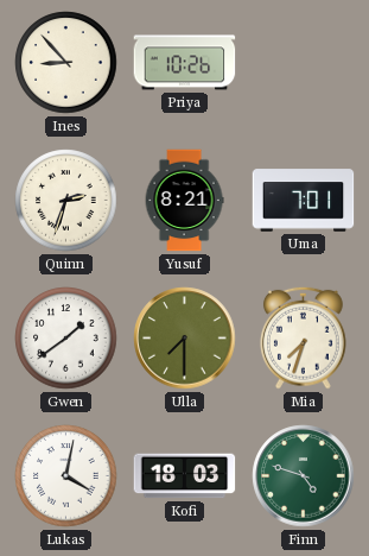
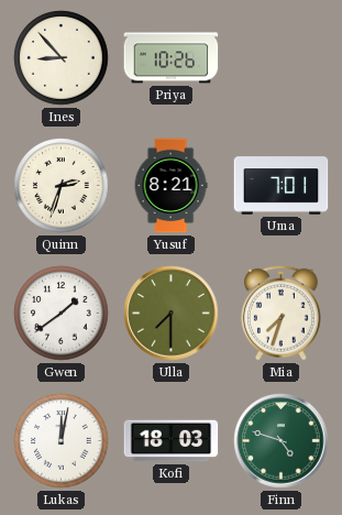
Lukas: 4:02 -> 12:02 (62, 441)
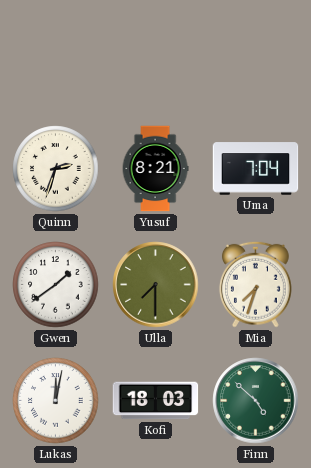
Ines: 8:53 -> none (62, 58)
Priya: 10:26 -> none (172, 58)
Uma: 7:01 -> 7:04 (256, 169)
Finn: 4:48 -> 4:52 (256, 401)
